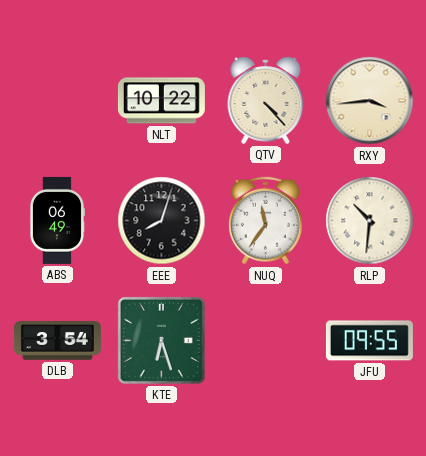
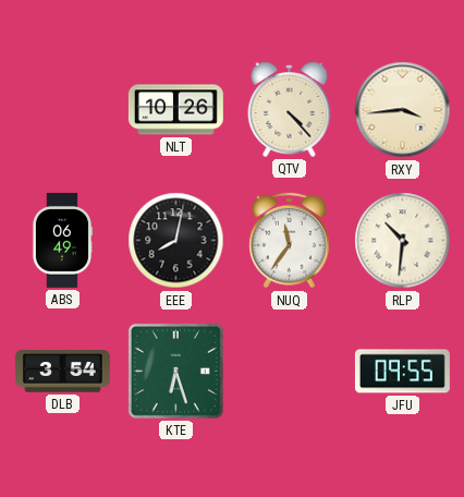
NLT: 10:22 -> 10:26 (175, 110)
EEE: 8:03 -> 8:02 (176, 241)
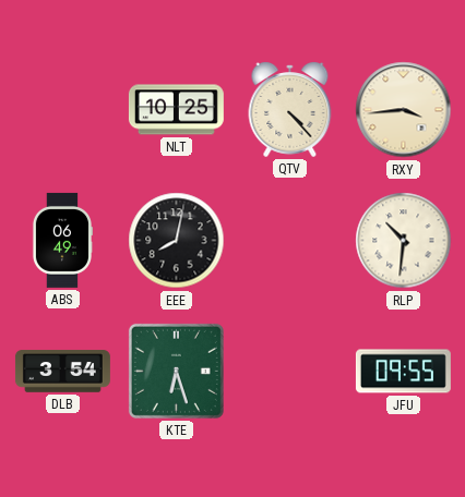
NLT: 10:26 -> 10:25 (176, 110)
NUQ: 11:36 -> none (290, 241)
